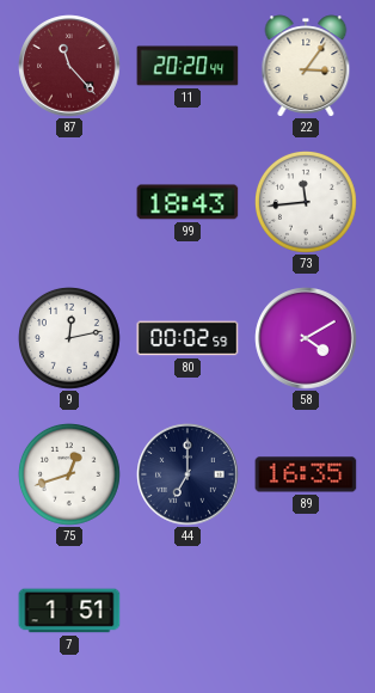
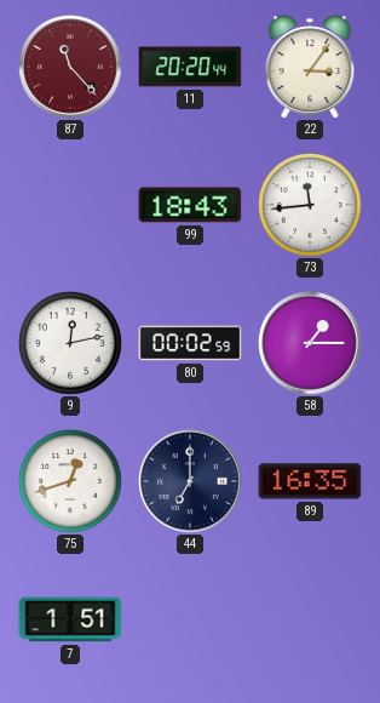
58: 4:10 -> 1:15 (310, 343)
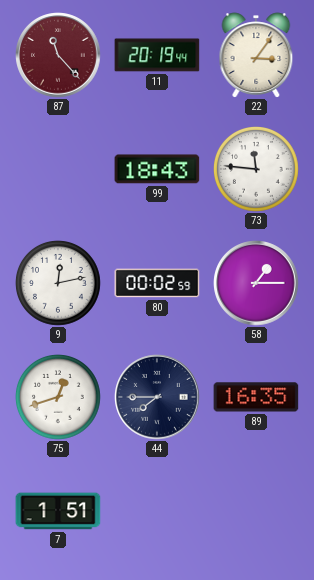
11: 20:20 -> 20:19 (157, 55)
73: 11:44 -> 11:46 (257, 170)
44: 7:00 -> 7:45 (157, 397)
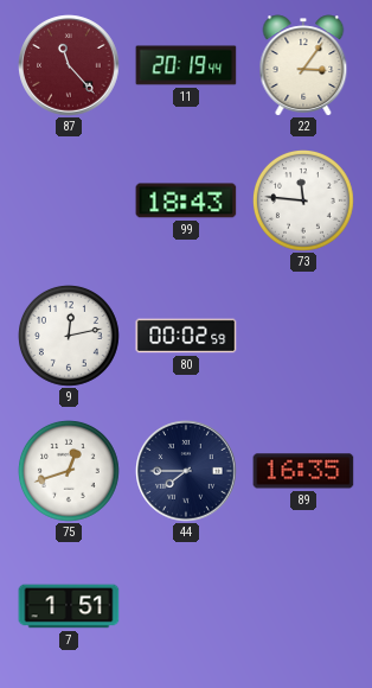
58: 1:15 -> none (256, 283)
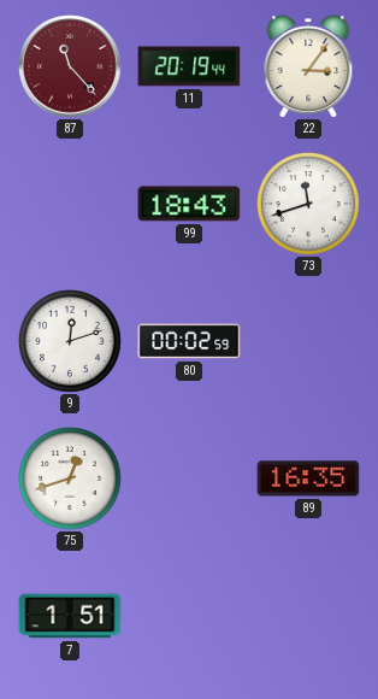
73: 11:46 -> 11:42 (309, 205)
9: 12:13 -> 12:12 (71, 342)
44: 7:45 -> none (186, 471)
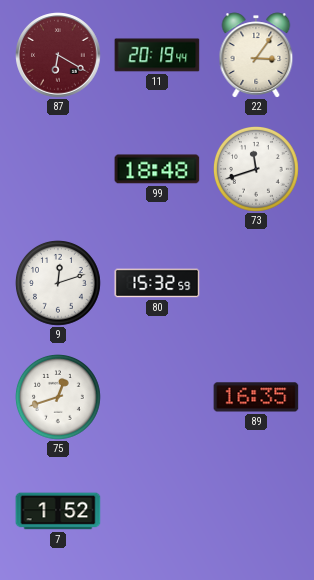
87: 11:23 -> 6:20 (58, 55)
99: 18:43 -> 18:48 (157, 169)
80: 00:02 -> 15:32 (157, 283)
7: 1:51 -> 1:52 (58, 511)
